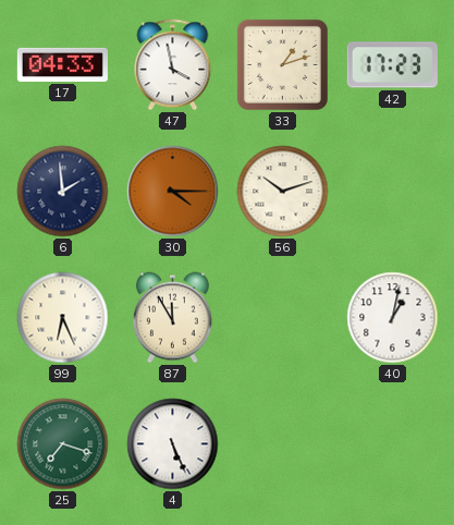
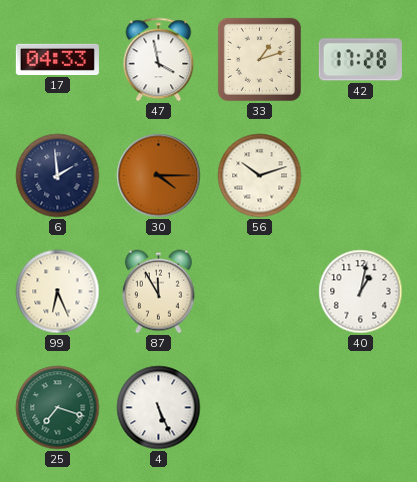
42: 17:23 -> 17:28 (360, 60)
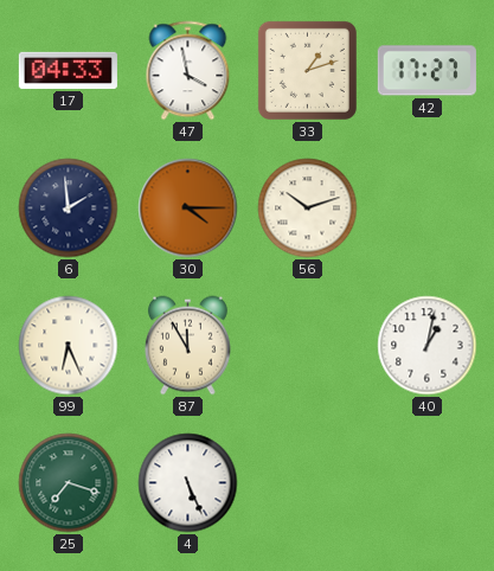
42: 17:28 -> 17:27 (426, 71)
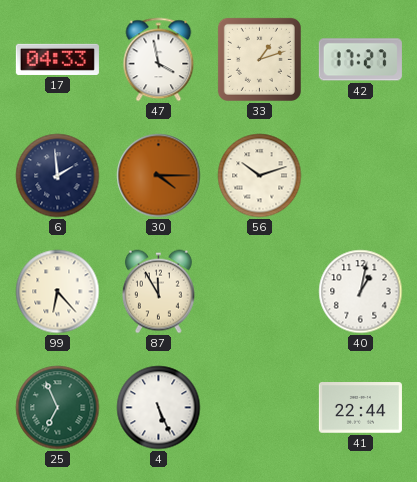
99: 6:26 -> 6:23 (58, 292)
25: 7:18 -> 6:56 (58, 408)
41: none -> 22:44 (360, 408)
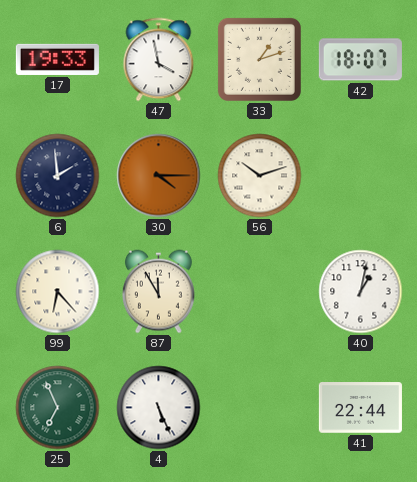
17: 04:33 -> 19:33 (57, 59)
42: 17:27 -> 18:07 (360, 60)
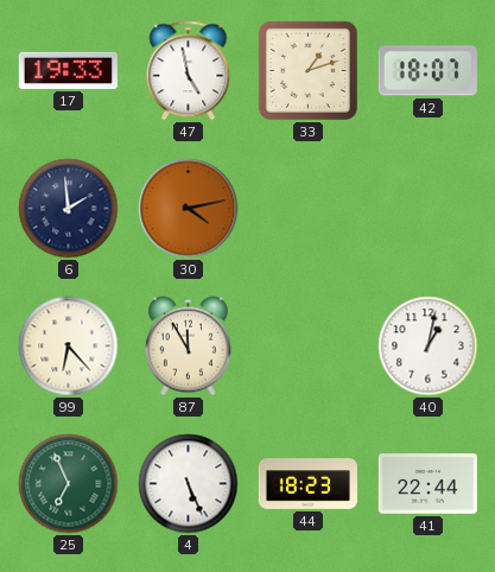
47: 3:58 -> 4:58 (189, 71)
30: 4:15 -> 4:13 (189, 209)
56: 10:12 -> none (260, 176)
44: none -> 18:23 (307, 484)
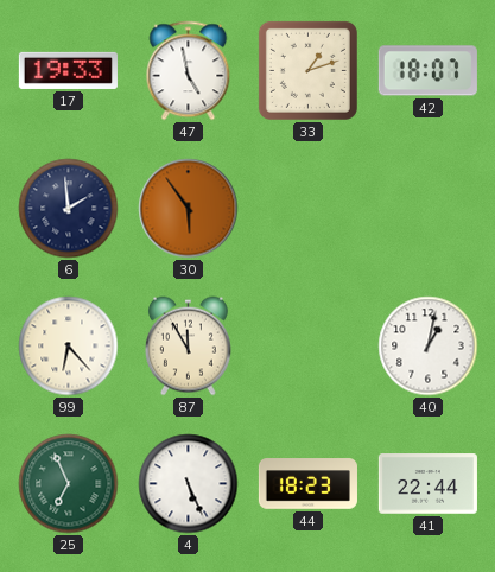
30: 4:13 -> 5:54 (189, 209)
